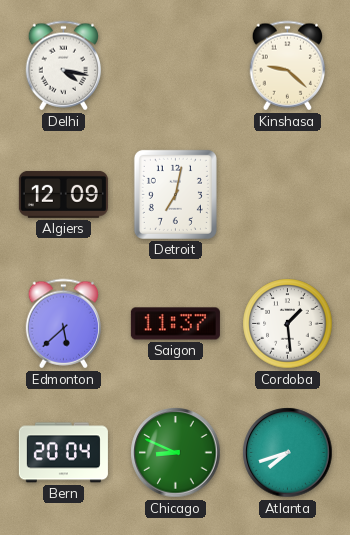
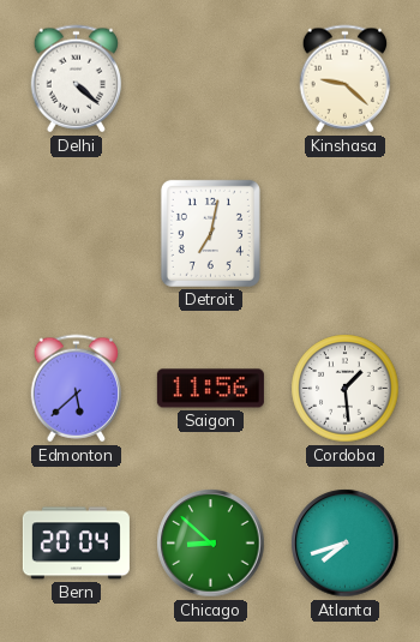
Delhi: 4:17 -> 4:22 (77, 79)
Algiers: 12:09 -> none (63, 194)
Saigon: 11:37 -> 11:56 (210, 389)
Chicago: 8:49 -> 8:52 (211, 544)
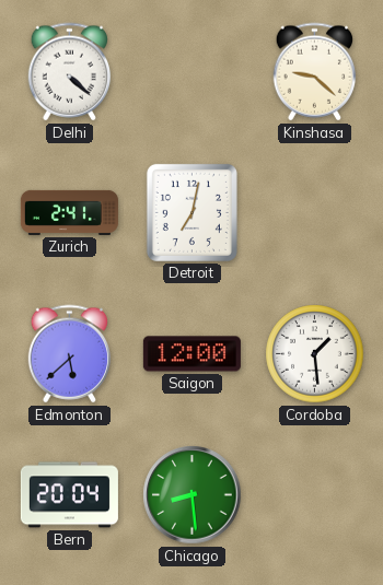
Zurich: none -> 2:41 (69, 212)
Saigon: 11:56 -> 12:00 (191, 354)
Chicago: 8:52 -> 8:29 (193, 495)
Atlanta: 7:42 -> none (346, 544)
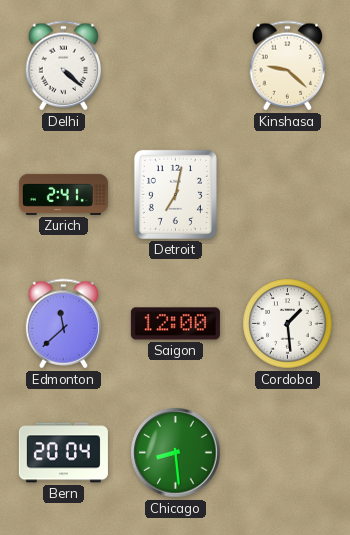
Edmonton: 5:38 -> 11:38 (64, 324)
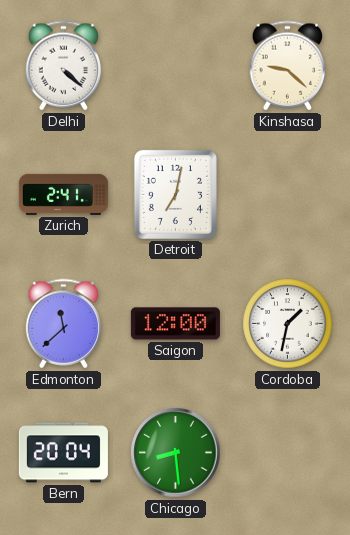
Cordoba: 1:29 -> 1:32 (288, 324)
